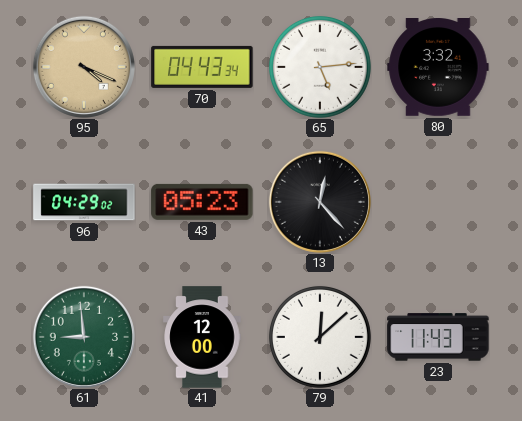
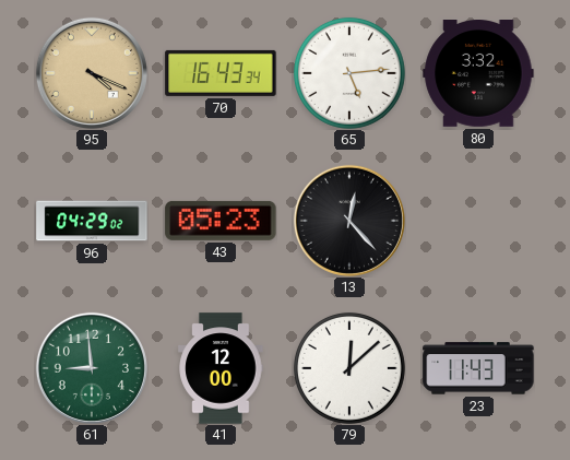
70: 04:43 -> 16:43 (221, 73)
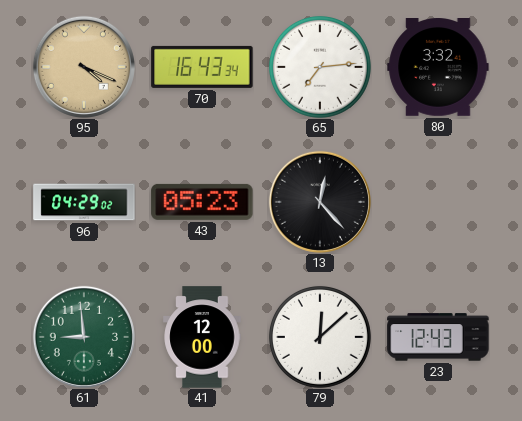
65: 5:14 -> 7:14 (320, 67)
23: 11:43 -> 12:43 (438, 337)
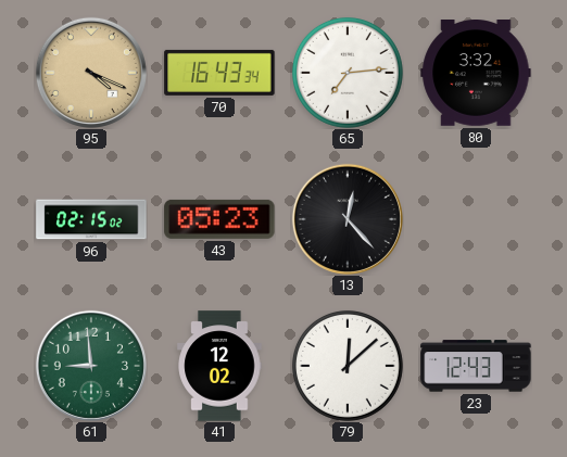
96: 04:29 -> 02:15 (91, 219)
41: 12:00 -> 12:02 (219, 366)
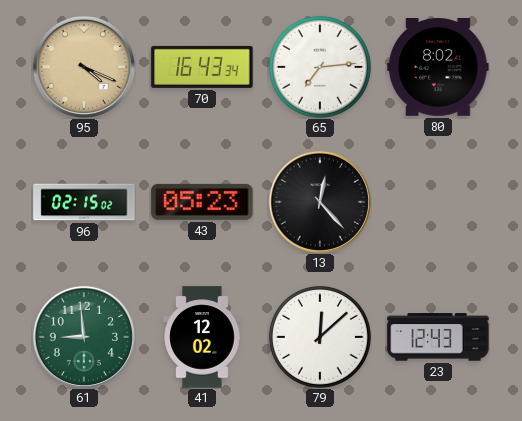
80: 3:32 -> 8:02 (438, 68)
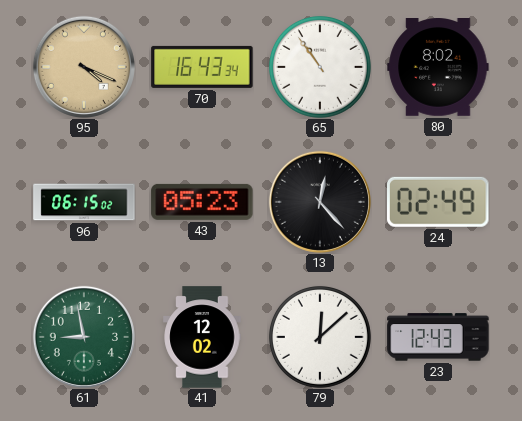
65: 7:14 -> 10:54 (320, 67)
96: 02:15 -> 06:15 (84, 202)
24: none -> 02:49 (438, 202)
61: 8:59 -> 8:58 (84, 337)
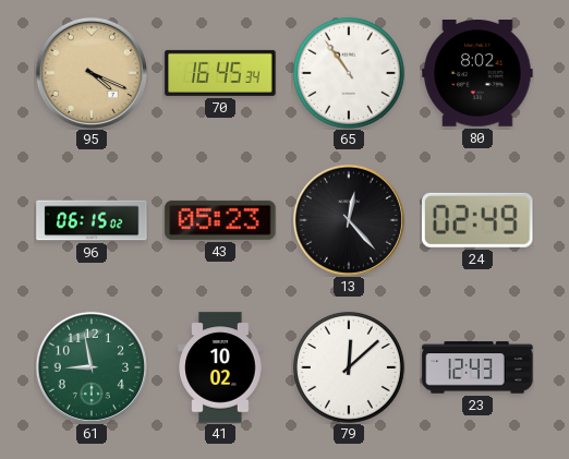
70: 16:43 -> 16:45 (220, 73)
41: 12:02 -> 10:02 (220, 367)
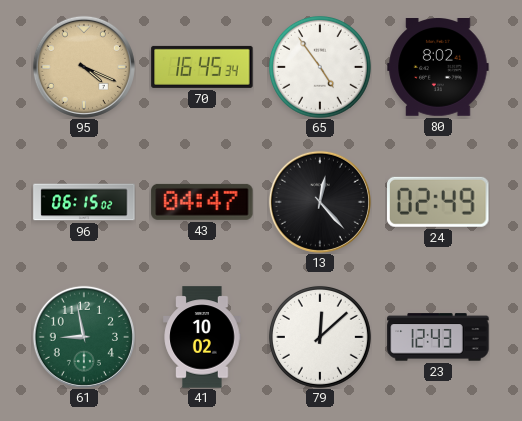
65: 10:54 -> 4:54 (320, 67)
43: 05:23 -> 04:47 (202, 202)
